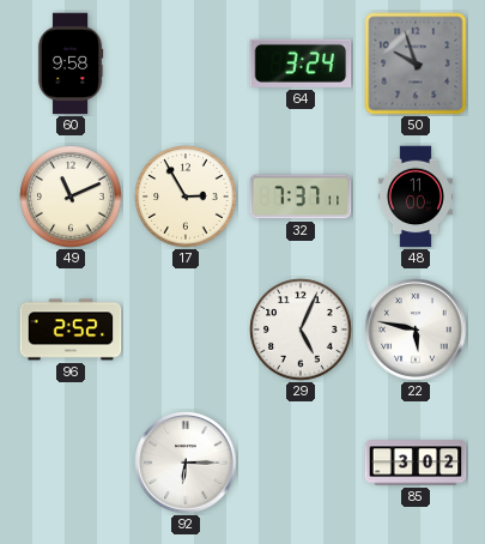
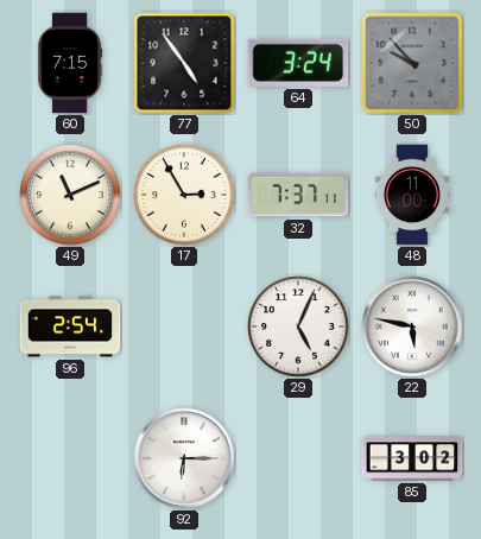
60: 9:58 -> 7:15 (70, 63)
77: none -> 4:54 (184, 63)
50: 9:57 -> 9:53 (412, 63)
96: 2:52 -> 2:54 (70, 326)
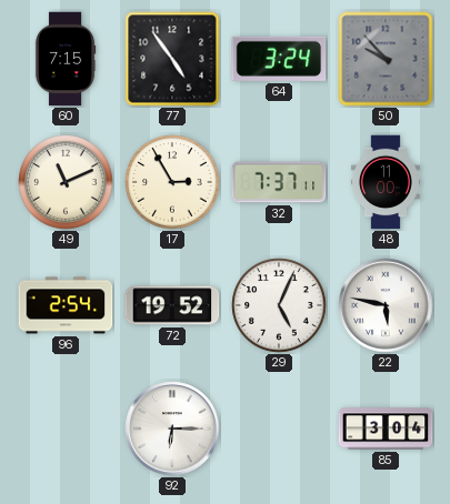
72: none -> 19:52 (172, 305)
85: 3:02 -> 3:04 (386, 429)
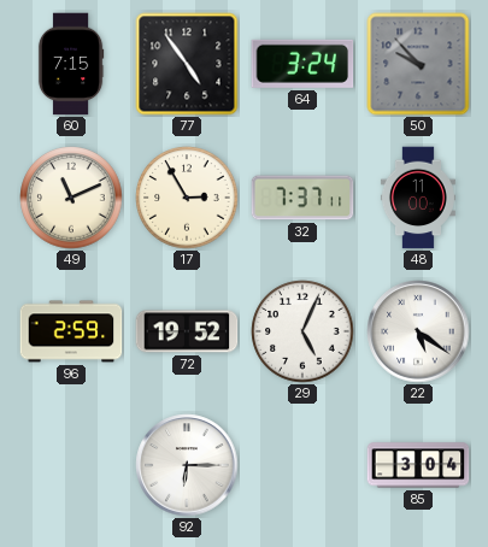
96: 2:54 -> 2:59 (71, 331)
22: 5:47 -> 5:21 (418, 331)
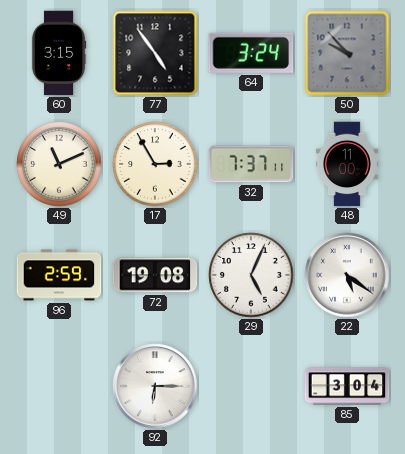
60: 7:15 -> 3:15 (59, 53)
72: 19:52 -> 19:08 (155, 275)
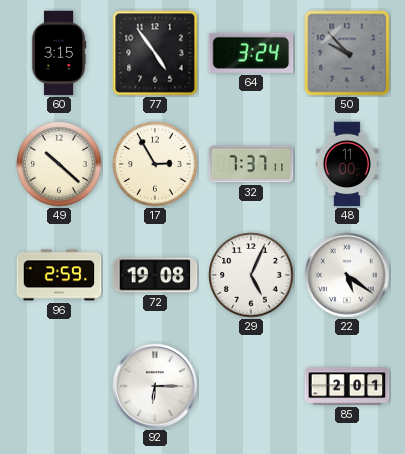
49: 11:11 -> 10:22 (59, 164)
85: 3:04 -> 2:01 (347, 386)
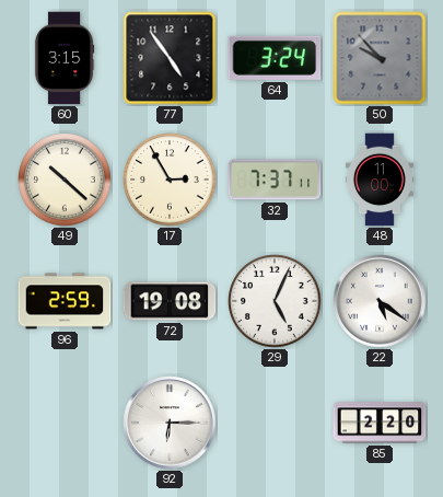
85: 2:01 -> 2:20 (380, 423)
